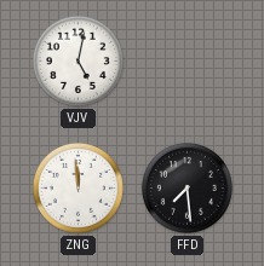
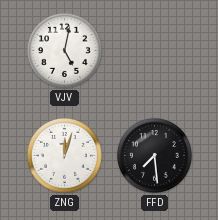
ZNG: 11:59 -> 12:03 (64, 155)
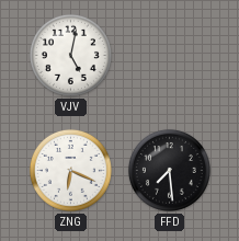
ZNG: 12:03 -> 6:19 (70, 170)
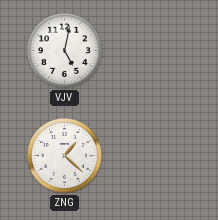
ZNG: 6:19 -> 1:22 (64, 155)
FFD: 7:29 -> none (169, 170)
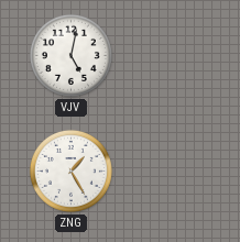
ZNG: 1:22 -> 1:25 (70, 170)
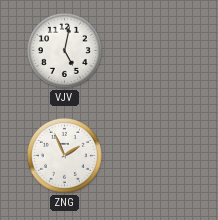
ZNG: 1:25 -> 1:56 (64, 155)
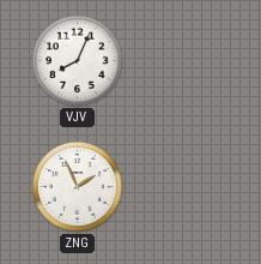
VJV: 5:02 -> 8:04 (77, 60)
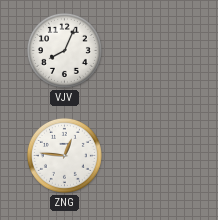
ZNG: 1:56 -> 12:46 (64, 155)
